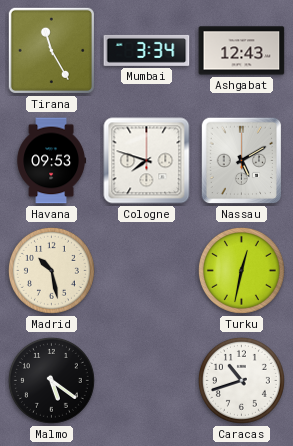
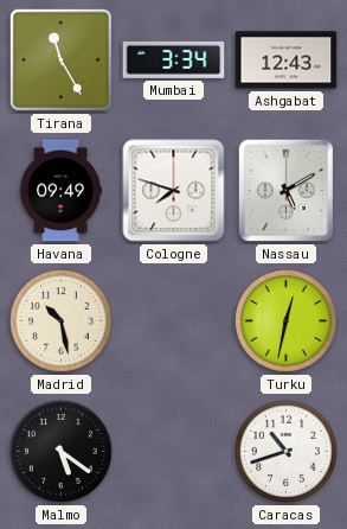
Havana: 09:53 -> 09:49 (62, 191)
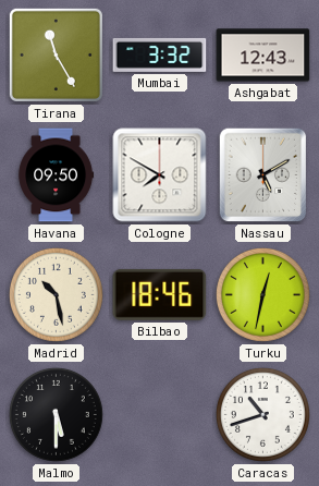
Mumbai: 3:34 -> 3:32 (160, 54)
Havana: 09:49 -> 09:50 (57, 175)
Cologne: 7:48 -> 7:50 (160, 175)
Bilbao: none -> 18:46 (160, 294)
Malmo: 5:21 -> 5:30 (56, 414)
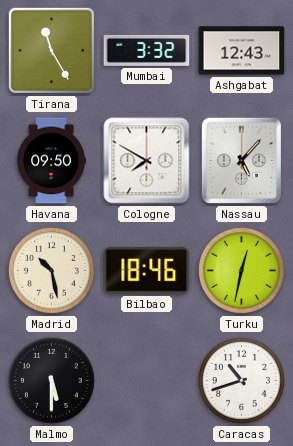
Nassau: 5:10 -> 5:07 (242, 161)
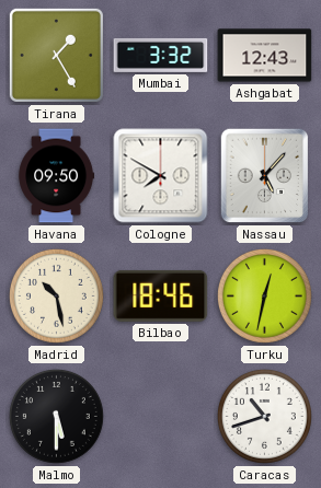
Tirana: 11:25 -> 1:25 (56, 55)
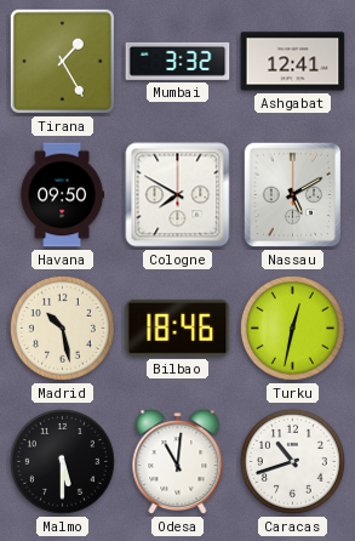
Ashgabat: 12:43 -> 12:41 (293, 62)
Nassau: 5:07 -> 5:10 (293, 195)
Odesa: none -> 11:01 (178, 462)
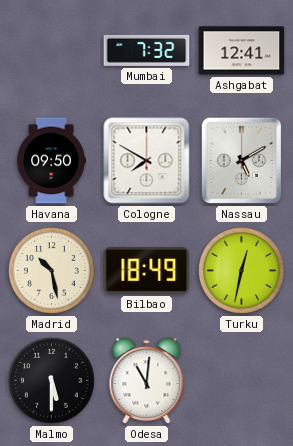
Tirana: 1:25 -> none (62, 61)
Mumbai: 3:32 -> 7:32 (147, 50)
Bilbao: 18:46 -> 18:49 (147, 270)
Caracas: 10:42 -> none (292, 461)
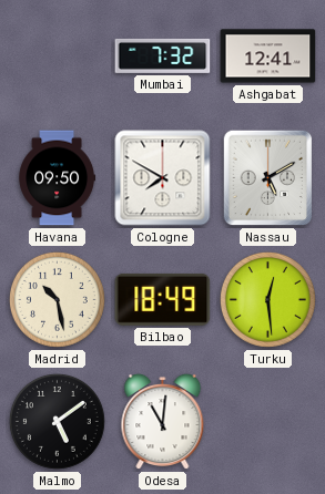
Turku: 12:32 -> 12:29 (267, 299)
Malmo: 5:30 -> 5:09 (57, 421)
